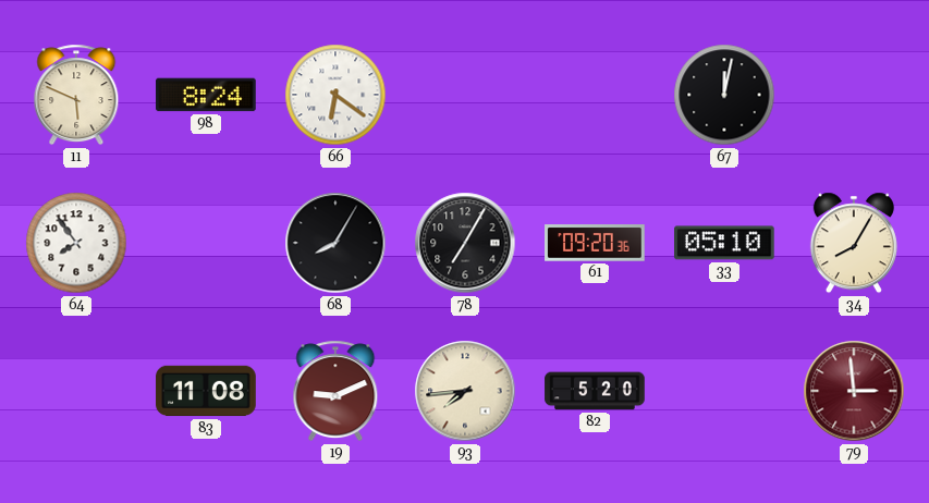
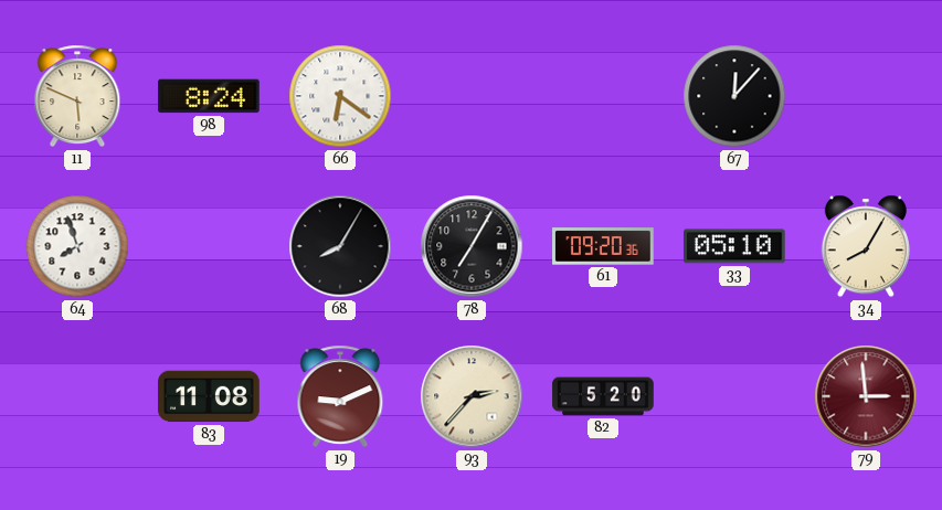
67: 12:02 -> 12:07 (734, 96)
64: 7:54 -> 7:57 (77, 246)
93: 7:44 -> 2:37 (472, 396)
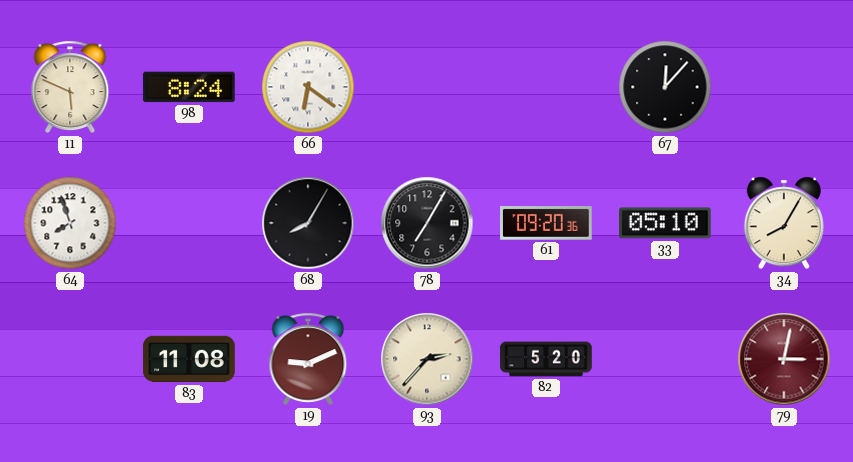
79: 2:59 -> 3:02 (784, 359)
